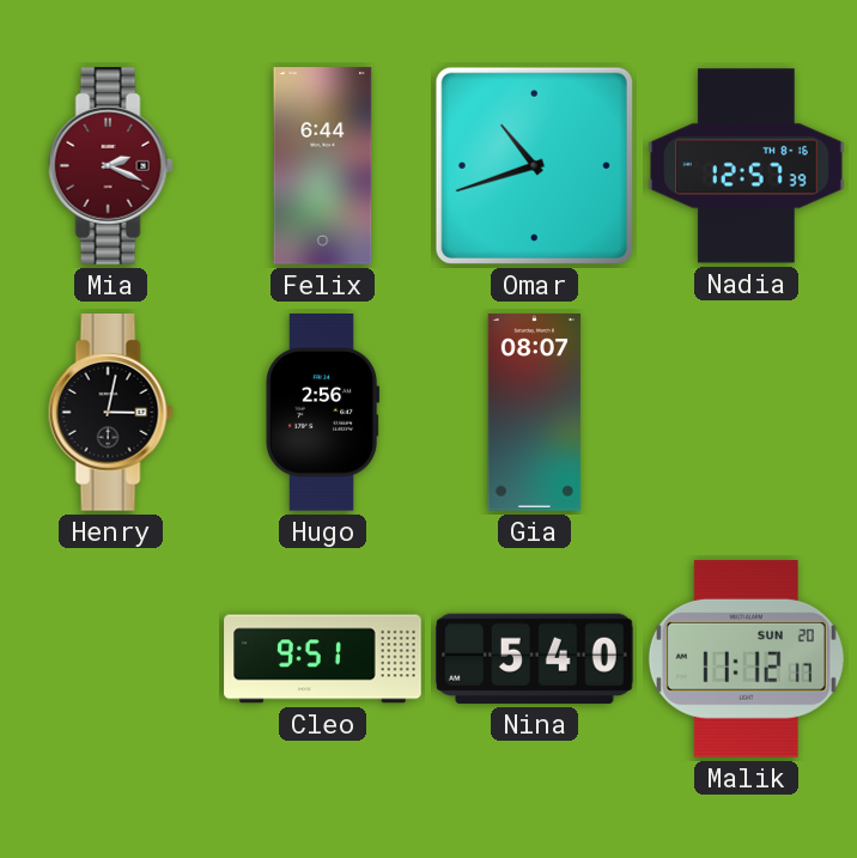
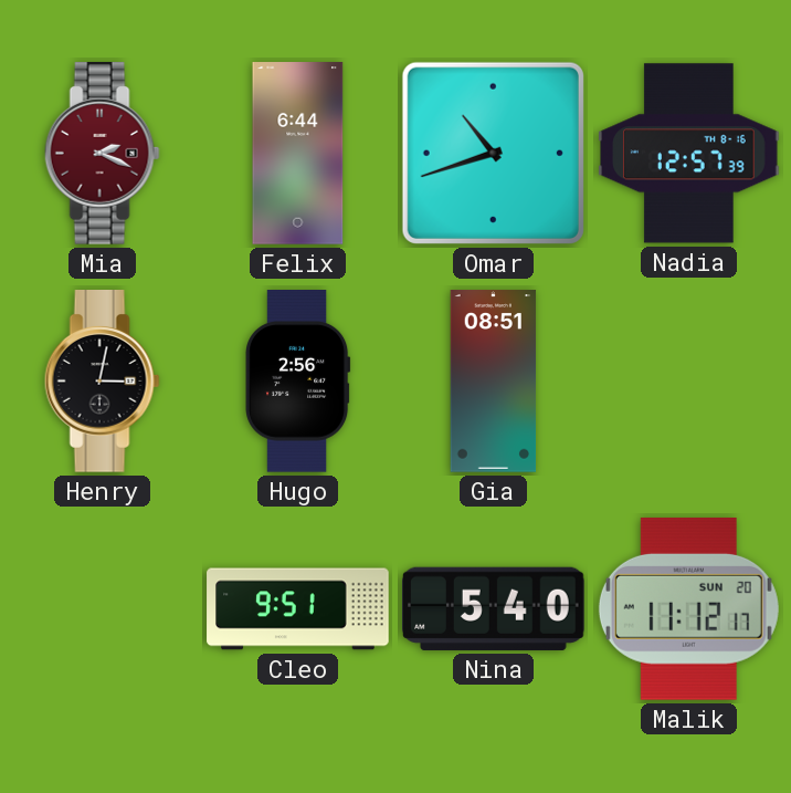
Gia: 08:07 -> 08:51 (494, 382)
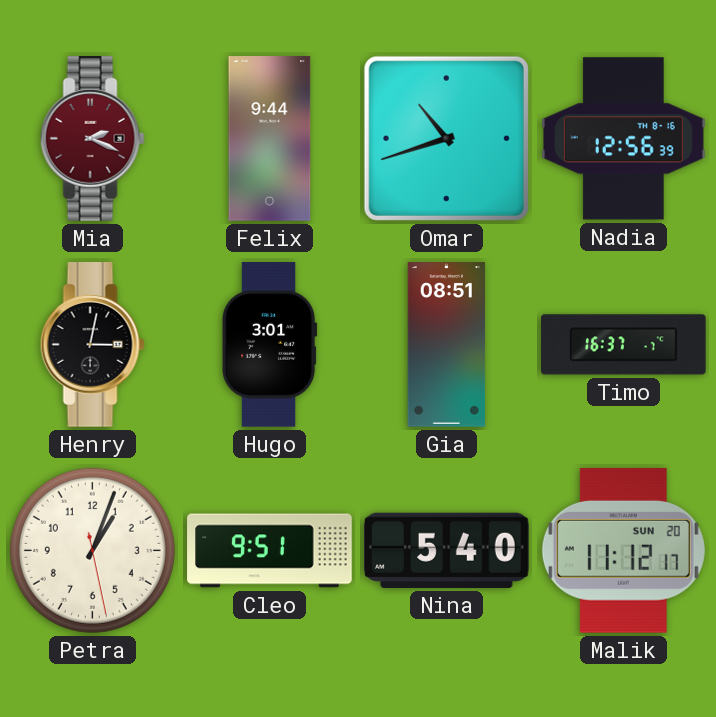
Felix: 6:44 -> 9:44 (270, 139)
Nadia: 12:57 -> 12:56 (624, 139)
Hugo: 2:56 -> 3:01 (270, 345)
Timo: none -> 16:37 (624, 345)
Petra: none -> 1:03 (92, 550)
